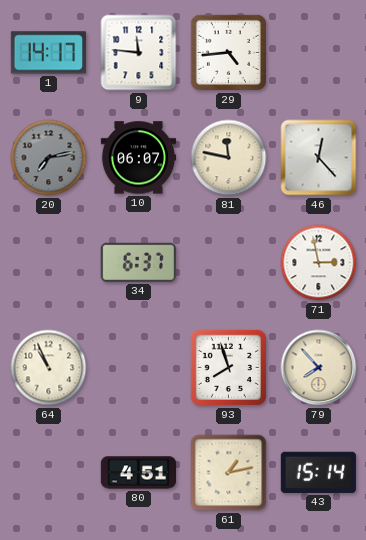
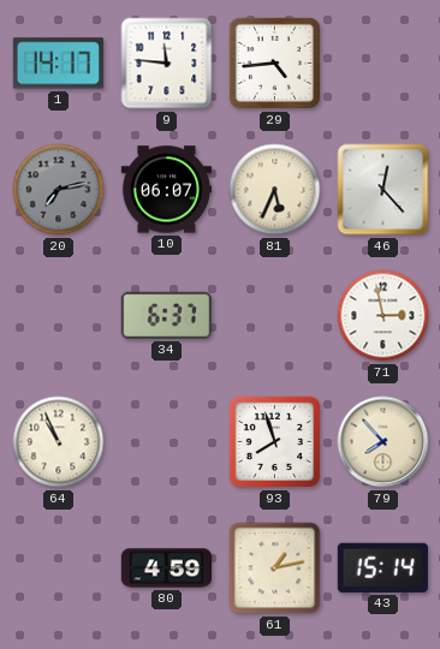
81: 11:47 -> 5:34 (275, 190)
80: 4:51 -> 4:59 (166, 568)
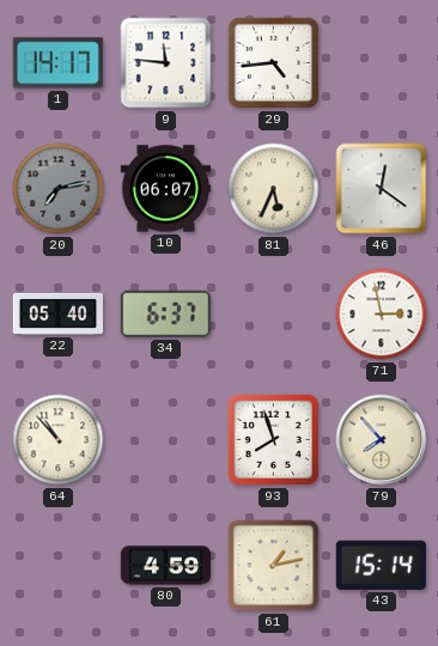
46: 12:23 -> 12:21 (382, 189)
22: none -> 05:40 (59, 313)
64: 10:56 -> 10:53 (59, 440)
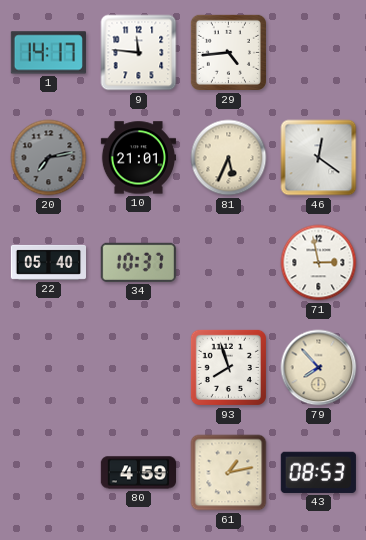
10: 06:07 -> 21:01 (138, 158)
34: 6:37 -> 10:37 (138, 262)
64: 10:53 -> none (59, 440)
43: 15:14 -> 08:53 (318, 472)
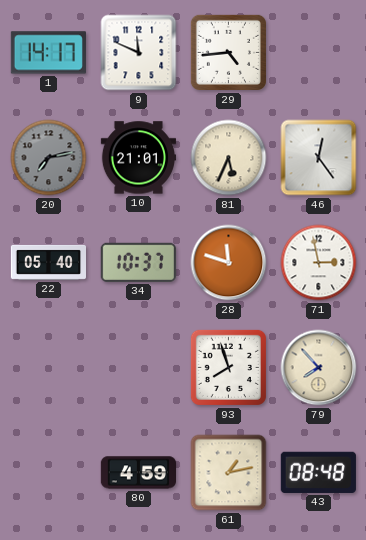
9: 11:46 -> 11:49 (139, 53)
46: 12:21 -> 12:24 (319, 158)
28: none -> 11:48 (229, 263)
43: 08:53 -> 08:48 (318, 472)
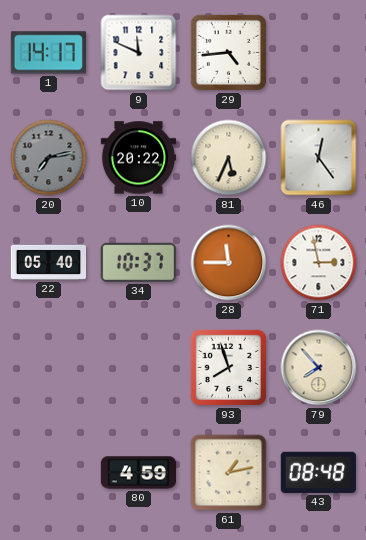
10: 21:01 -> 20:22 (138, 158)
28: 11:48 -> 11:45 (229, 263)
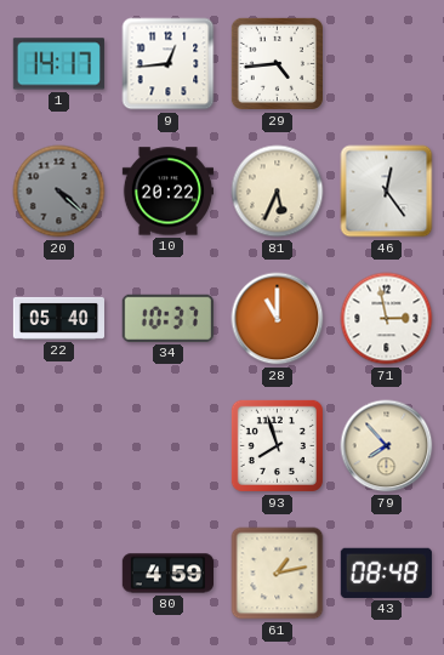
9: 11:49 -> 12:44 (169, 64)
20: 7:13 -> 4:22 (59, 192)
28: 11:45 -> 11:00 (278, 319)
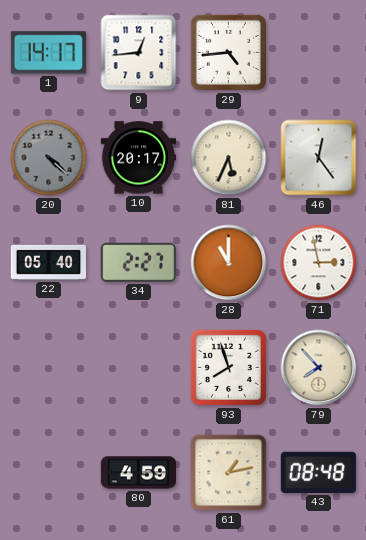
10: 20:22 -> 20:17 (138, 158)
34: 10:37 -> 2:27 (138, 262)
